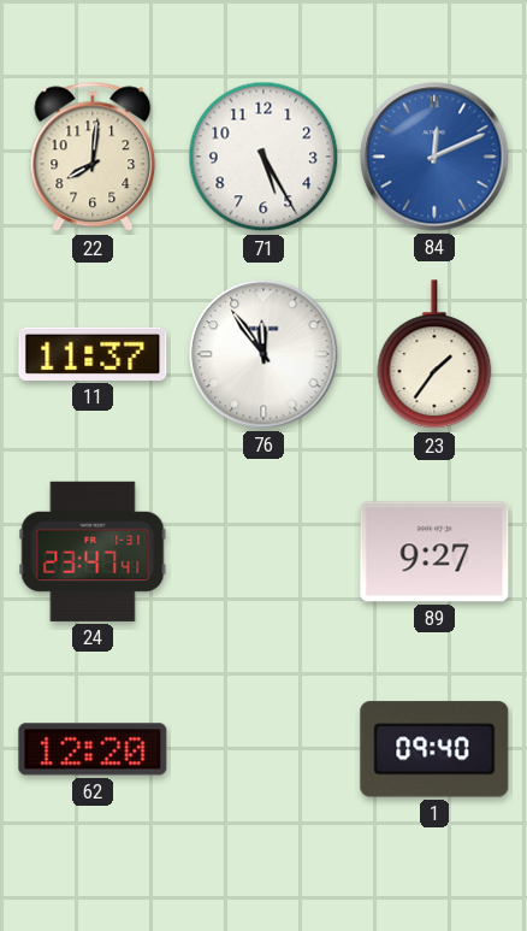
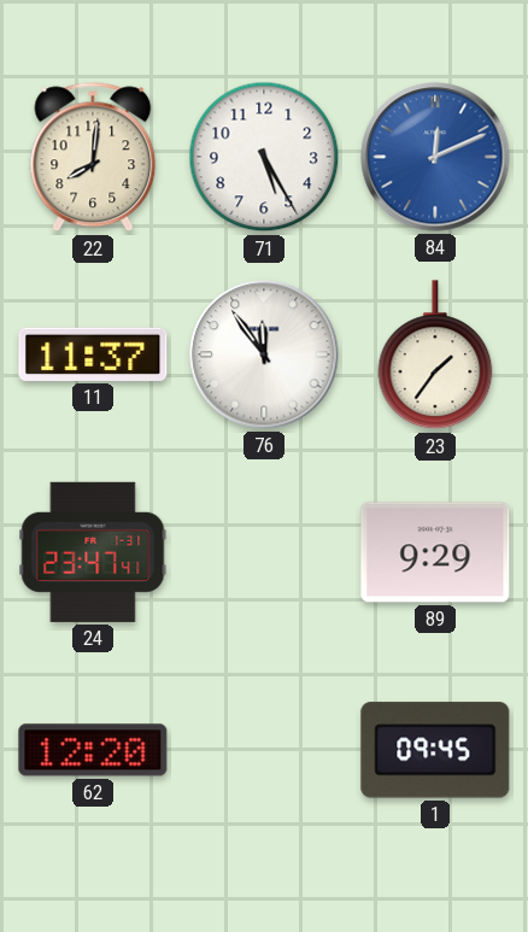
89: 9:27 -> 9:29 (435, 552)
1: 09:40 -> 09:45 (435, 750)
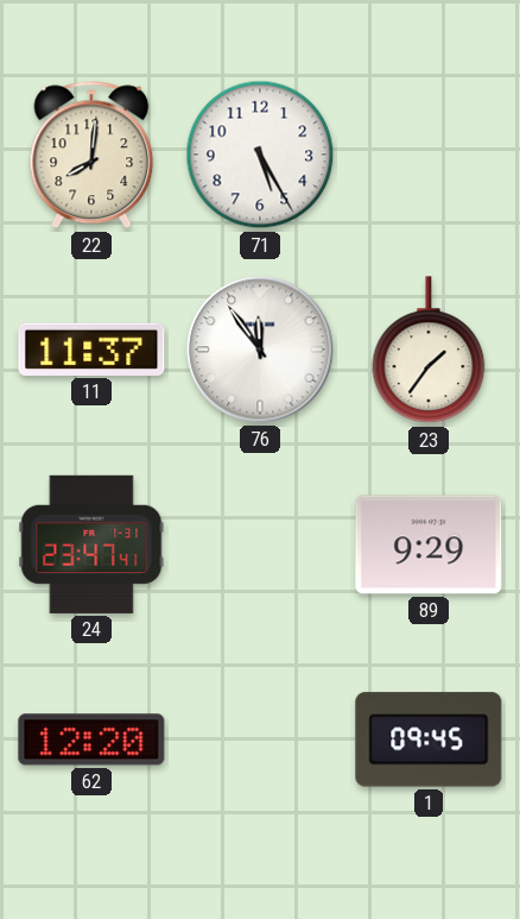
84: 12:11 -> none (435, 157)
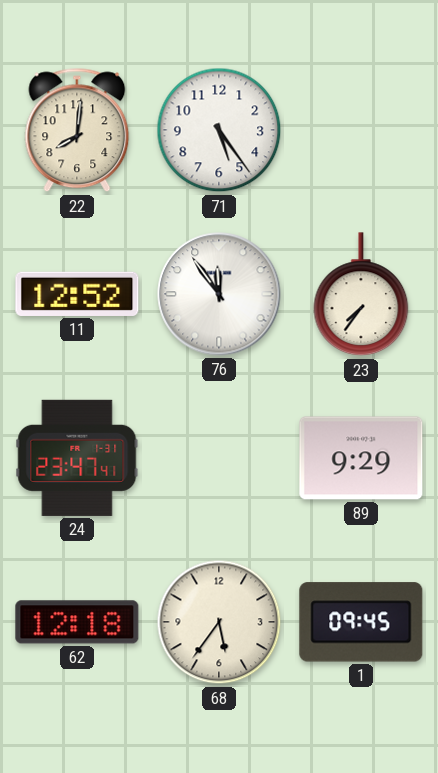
71: 5:25 -> 5:24 (219, 130)
11: 11:37 -> 12:52 (77, 294)
23: 1:36 -> 7:36 (361, 295)
62: 12:20 -> 12:18 (77, 622)
68: none -> 5:36 (219, 622)
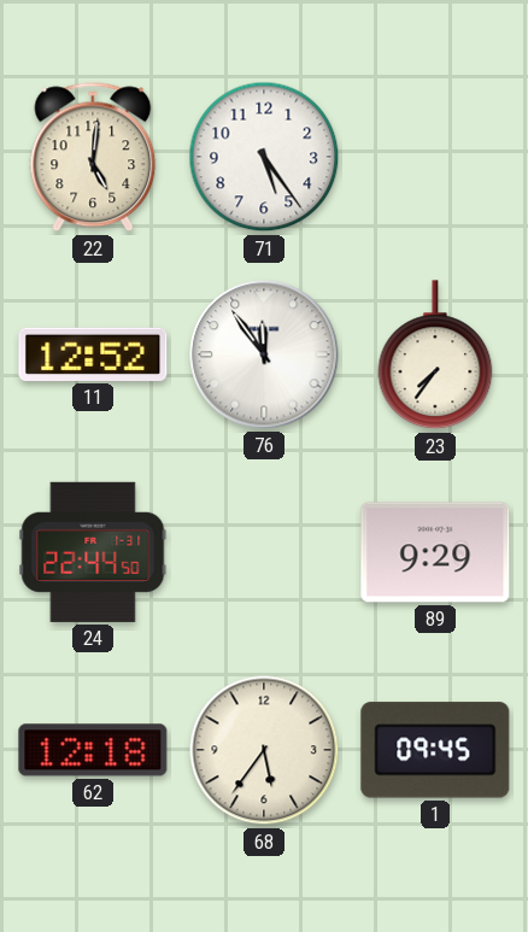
22: 8:01 -> 5:01 (93, 157)
24: 23:47 -> 22:44 (93, 552)
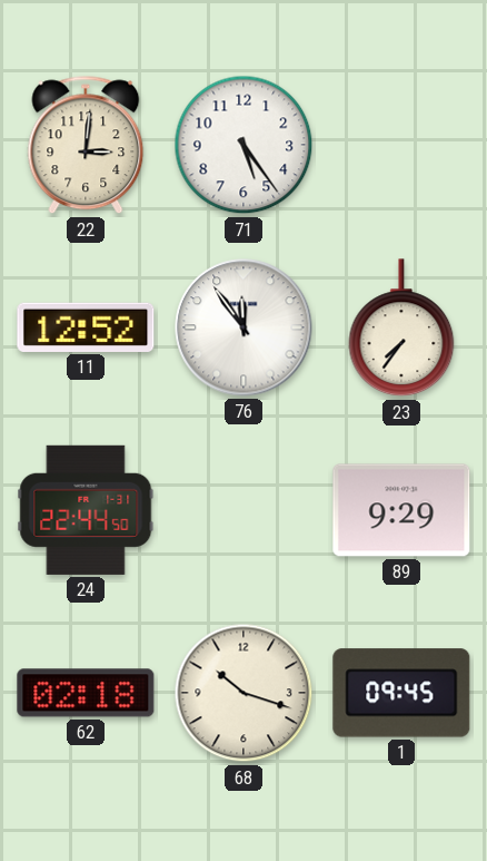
22: 5:01 -> 3:01 (86, 145)
62: 12:18 -> 02:18 (86, 693)
68: 5:36 -> 10:18 (244, 693)
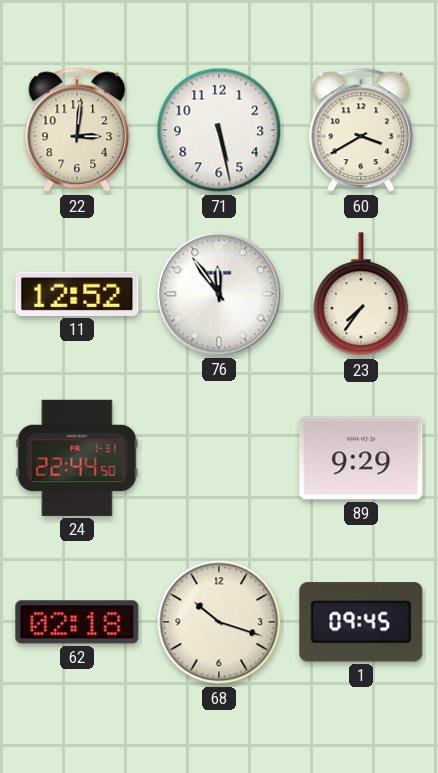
71: 5:24 -> 5:28 (219, 130)
60: none -> 3:40 (361, 130)
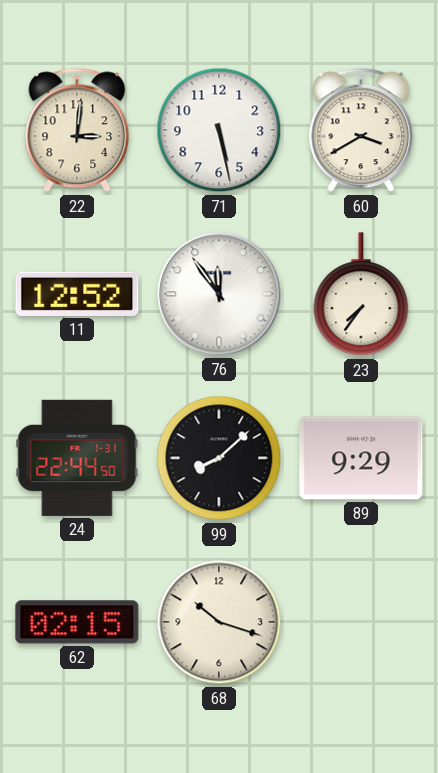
99: none -> 8:08 (219, 458)
62: 02:18 -> 02:15 (77, 622)
1: 09:45 -> none (361, 622)
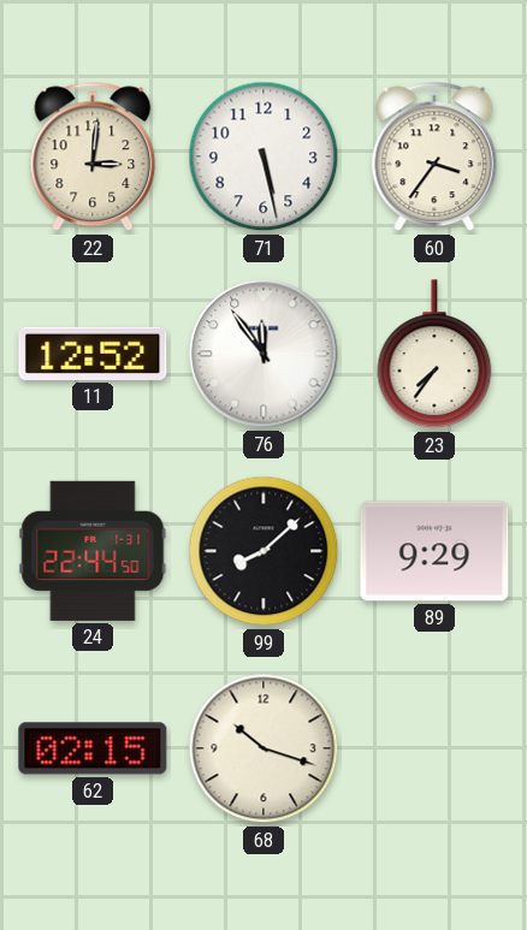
60: 3:40 -> 3:36 (434, 156)
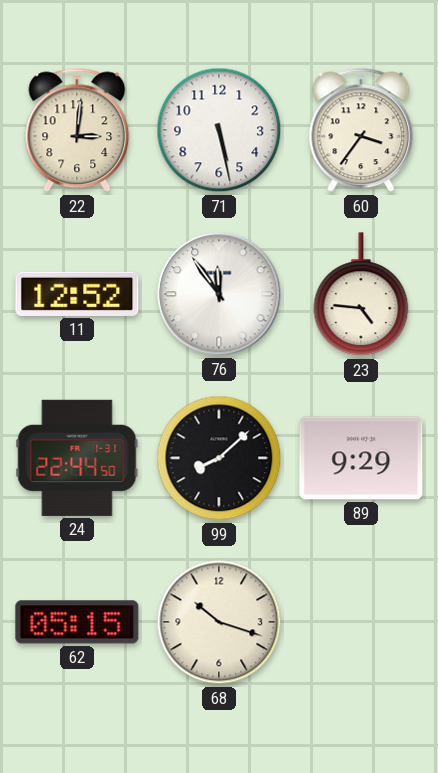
23: 7:36 -> 4:46 (361, 295)
62: 02:15 -> 05:15 (77, 622)
